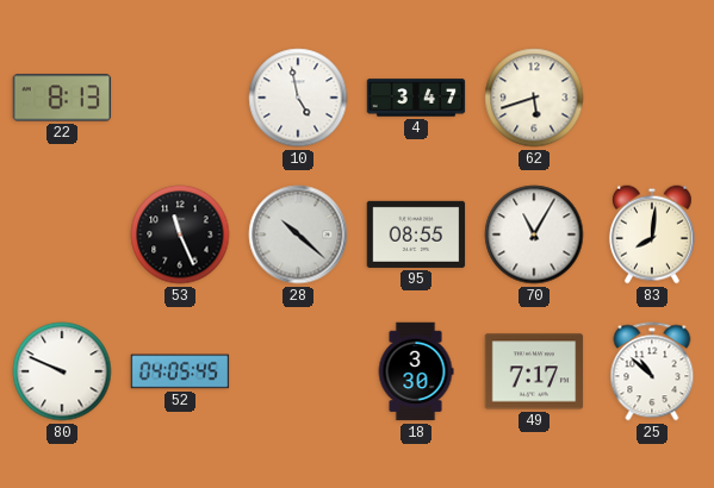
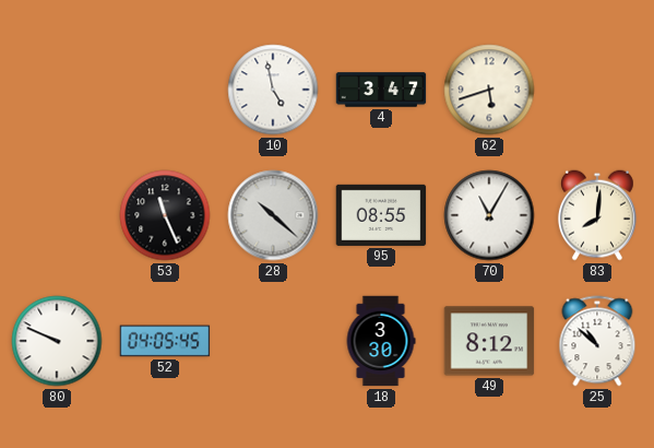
22: 8:13 -> none (62, 98)
49: 7:17 -> 8:12 (489, 341)
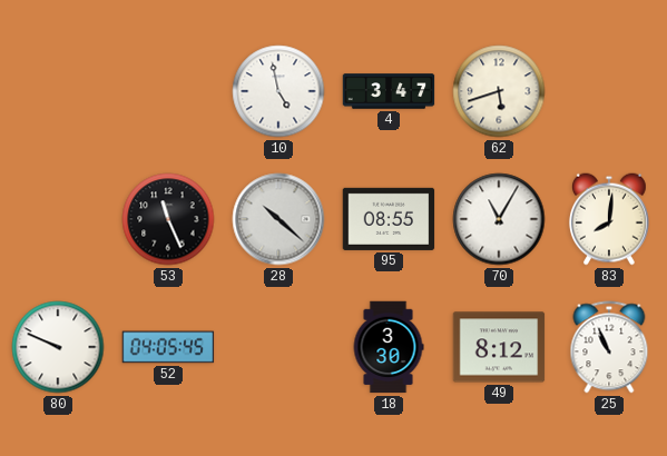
25: 10:52 -> 10:56 (609, 347)
